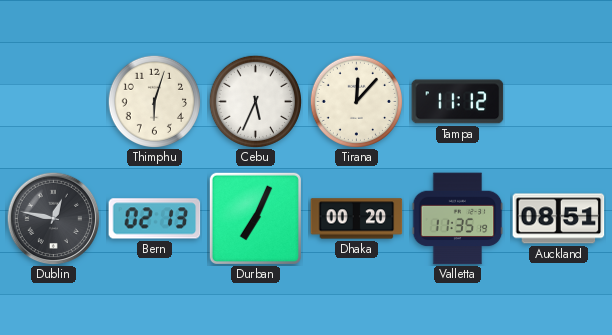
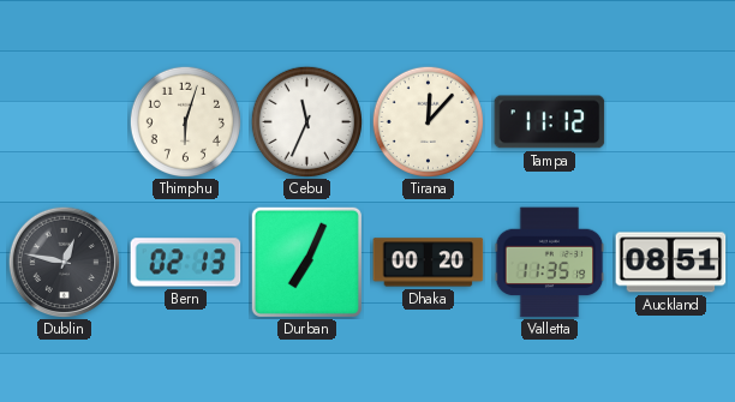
Cebu: 5:34 -> 11:34 (306, 121)
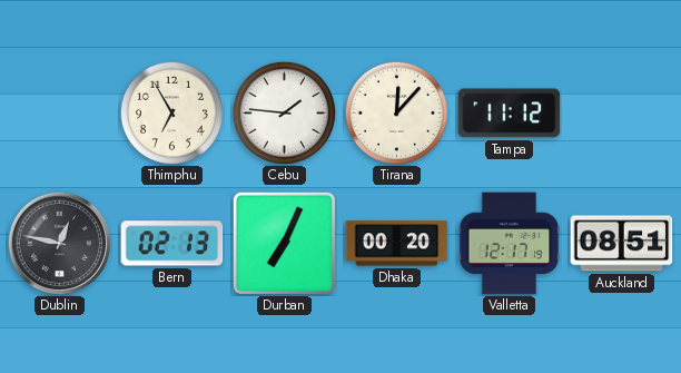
Thimphu: 6:03 -> 6:55 (171, 112)
Cebu: 11:34 -> 1:46 (284, 112)
Valletta: 11:35 -> 12:17 (510, 244)
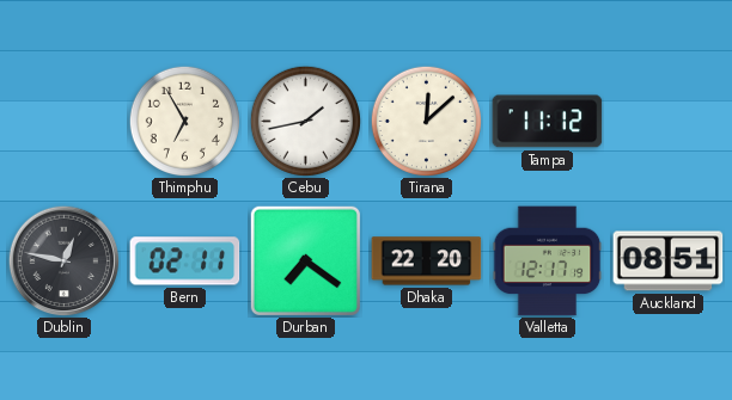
Cebu: 1:46 -> 1:43 (305, 121)
Tirana: 12:07 -> 12:08 (426, 121)
Bern: 02:13 -> 02:11 (185, 261)
Durban: 7:04 -> 7:21 (305, 260)
Dhaka: 00:20 -> 22:20 (427, 261)
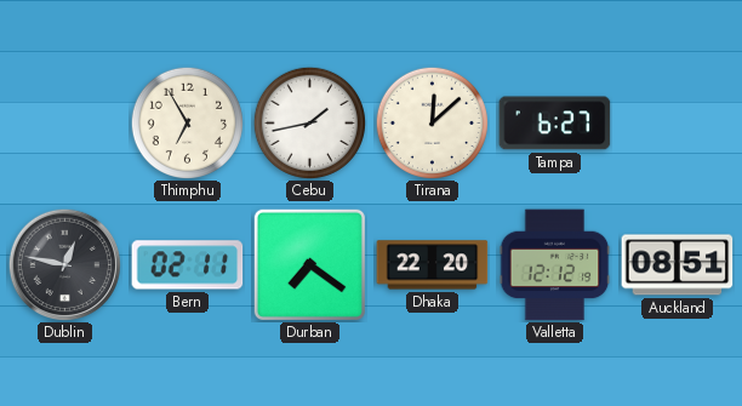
Tampa: 11:12 -> 6:27 (555, 124)
Valletta: 12:17 -> 12:12 (555, 265)
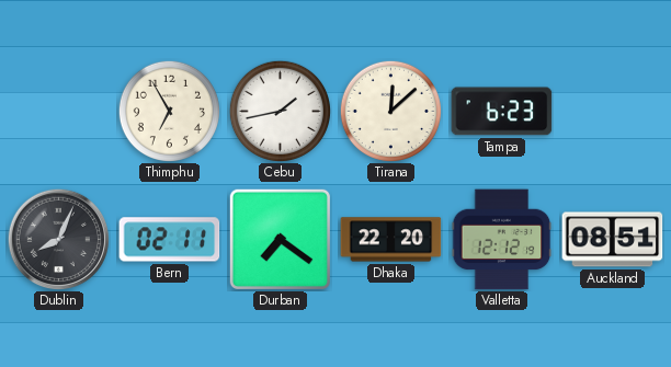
Tampa: 6:27 -> 6:23 (502, 112)
Dublin: 12:47 -> 8:04 (58, 239)
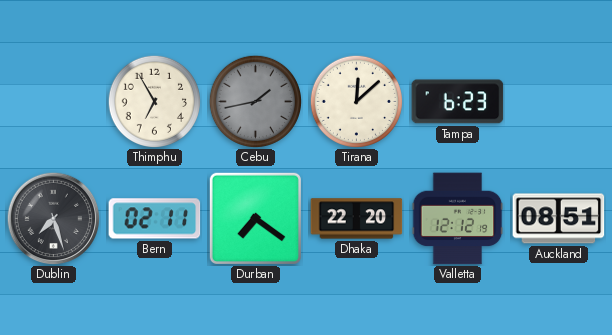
Cebu dial: white -> grey (255, 101)
Dublin: 8:04 -> 7:27 (53, 218)
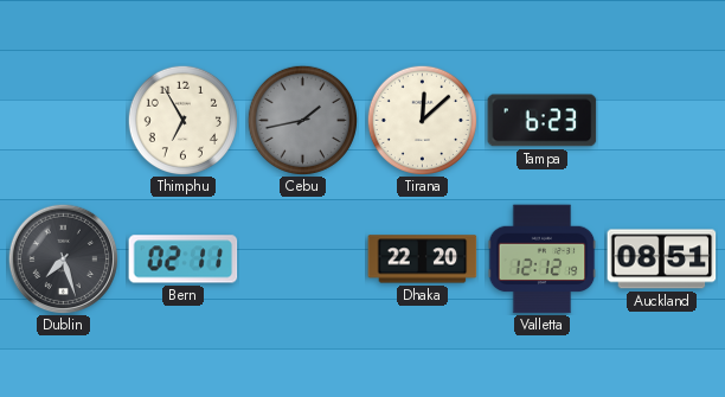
Durban: 7:21 -> none (255, 218)
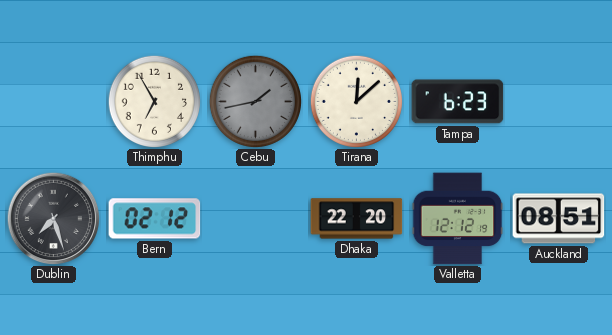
Bern: 02:11 -> 02:12 (155, 219)
